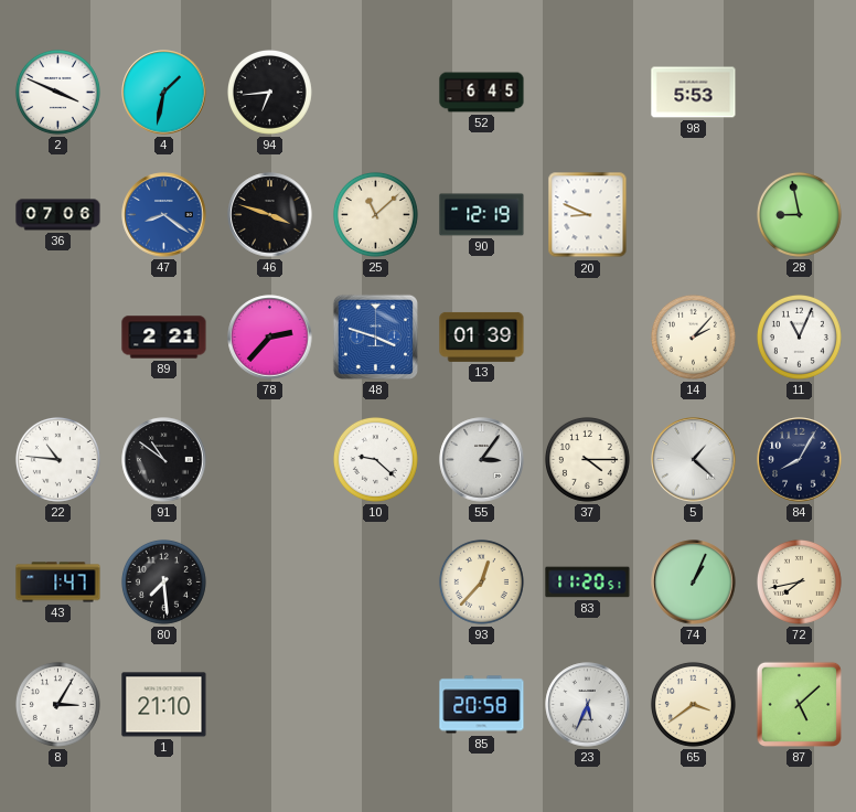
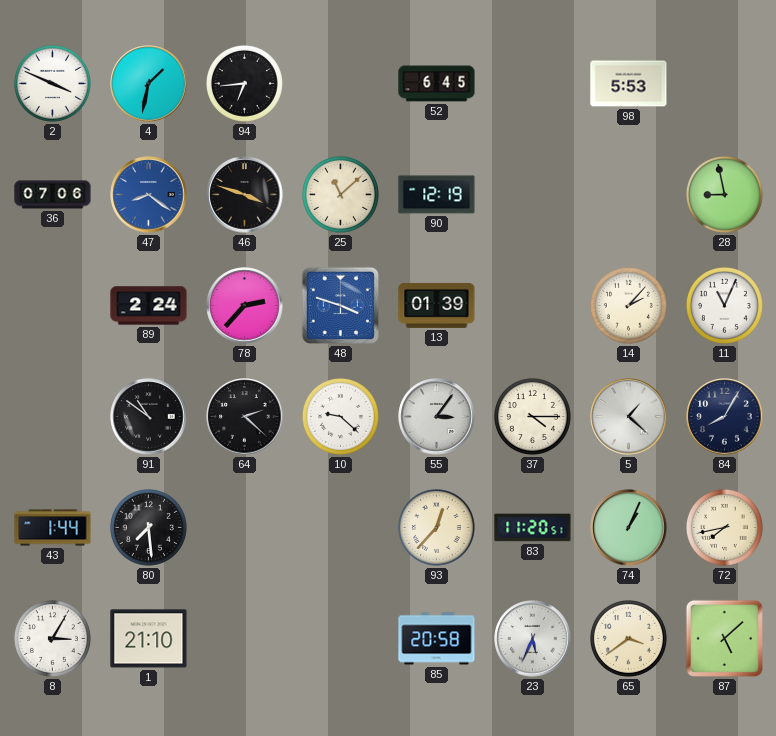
20: 8:49 -> none (588, 215)
89: 2:21 -> 2:24 (149, 306)
22: 10:46 -> none (57, 459)
64: none -> 2:22 (245, 417)
43: 1:47 -> 1:44 (53, 528)
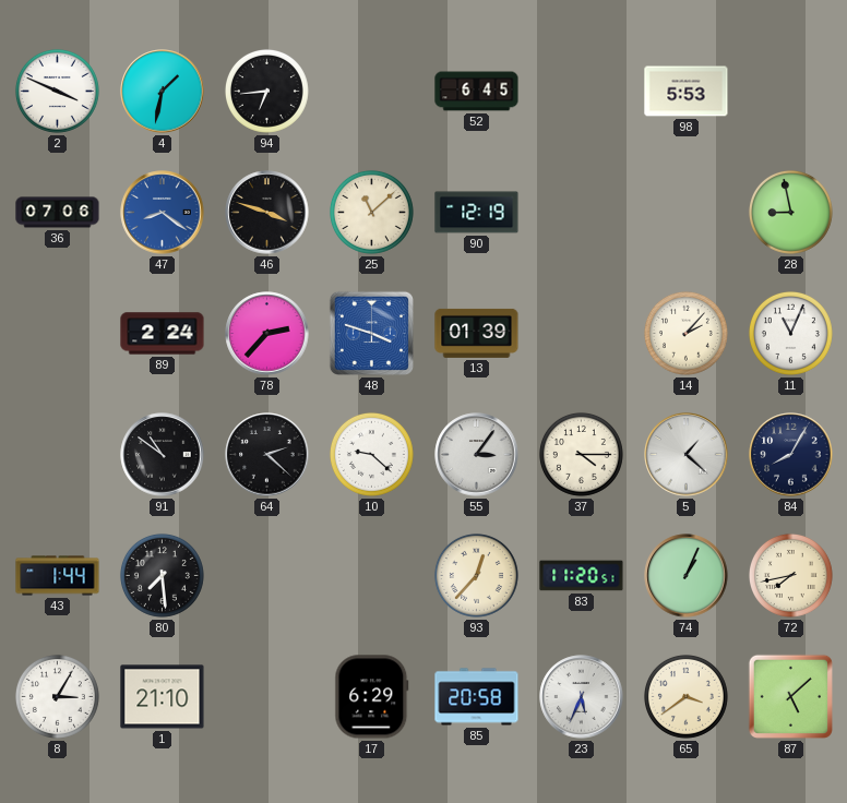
17: none -> 6:29 (372, 697)
